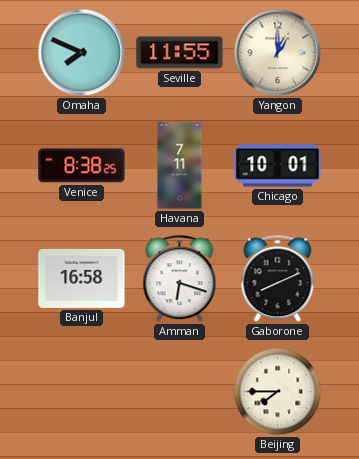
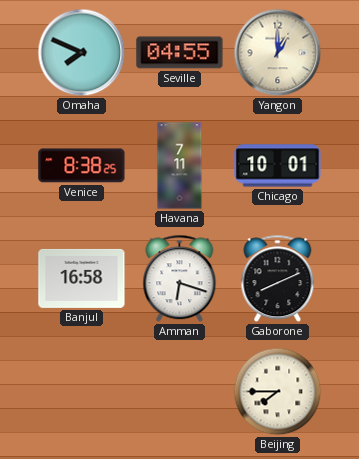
Seville: 11:55 -> 04:55 (180, 53)
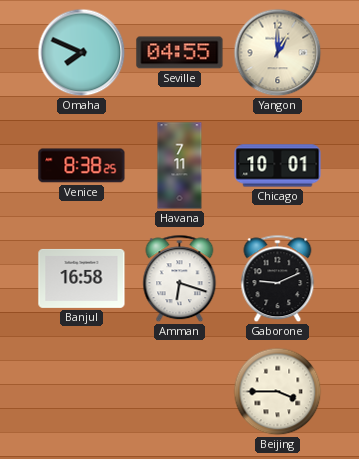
Gaborone: 8:11 -> 9:11 (278, 279)
Beijing: 7:45 -> 3:45 (278, 392)
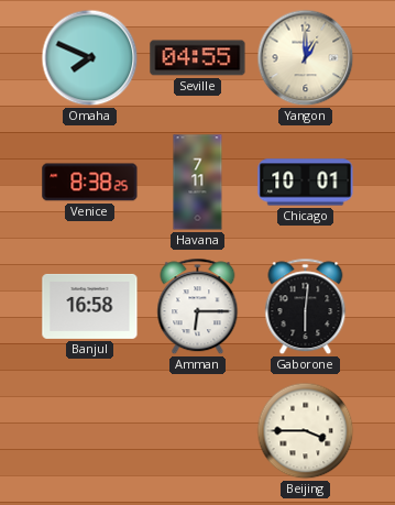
Amman: 6:18 -> 6:15 (198, 307)
Gaborone: 9:11 -> 6:01 (306, 307)
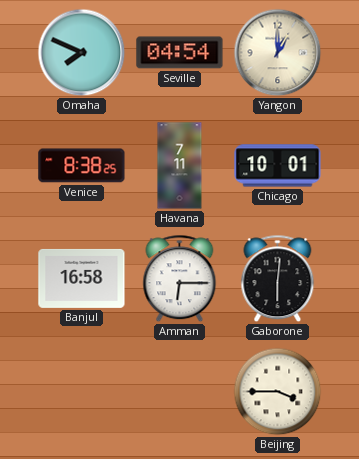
Seville: 04:55 -> 04:54 (180, 53)
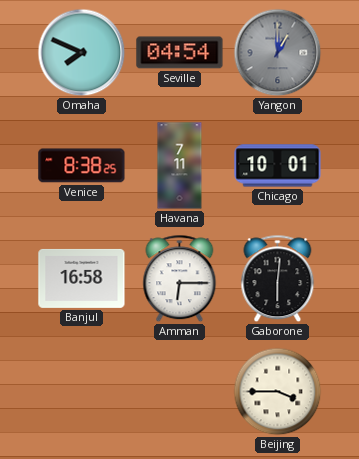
Yangon dial: cream -> grey (278, 53)
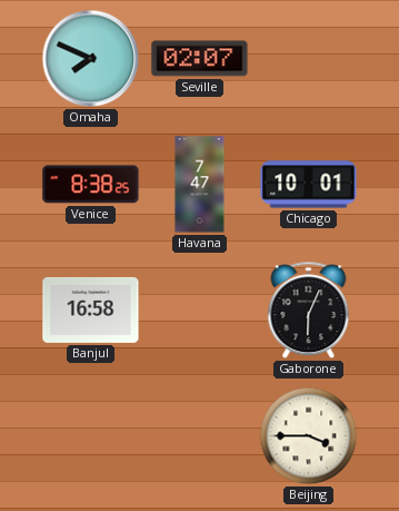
Seville: 04:54 -> 02:07 (200, 59)
Yangon: 1:00 -> none (278, 53)
Havana: 7:11 -> 7:47 (200, 185)
Amman: 6:15 -> none (180, 279)
Gaborone: 6:01 -> 6:04 (309, 311)
